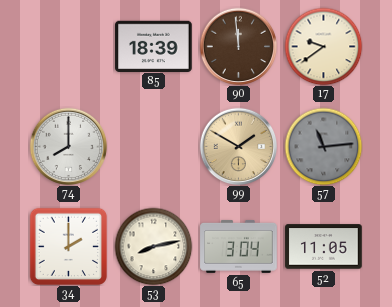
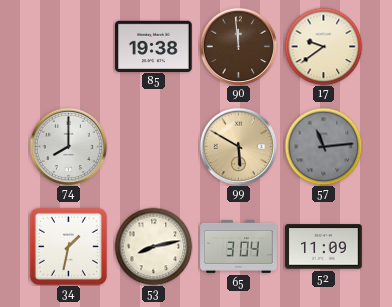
85: 18:39 -> 19:38 (154, 46)
99: 1:50 -> 5:50 (238, 146)
34: 2:00 -> 1:32 (68, 246)
52: 11:05 -> 11:09 (324, 247)
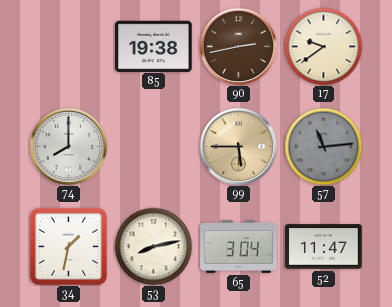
90: 11:59 -> 2:43 (238, 46)
99: 5:50 -> 5:45 (238, 146)
52: 11:09 -> 11:47 (324, 247)
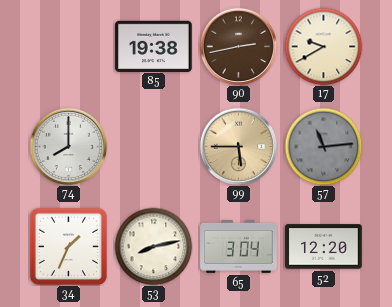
17: 9:39 -> 9:40 (323, 46)
34: 1:32 -> 1:34 (68, 246)
52: 11:47 -> 12:20 (324, 247)
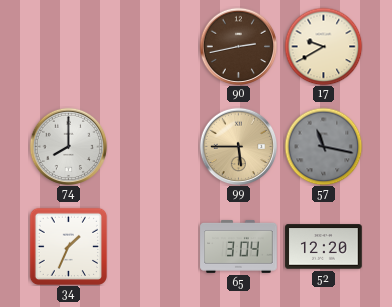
85: 19:38 -> none (154, 46)
57: 11:14 -> 11:17 (323, 146)
53: 8:13 -> none (153, 246)
